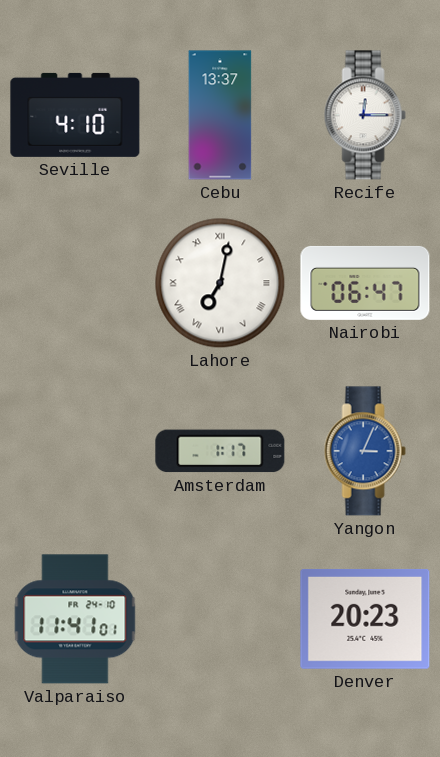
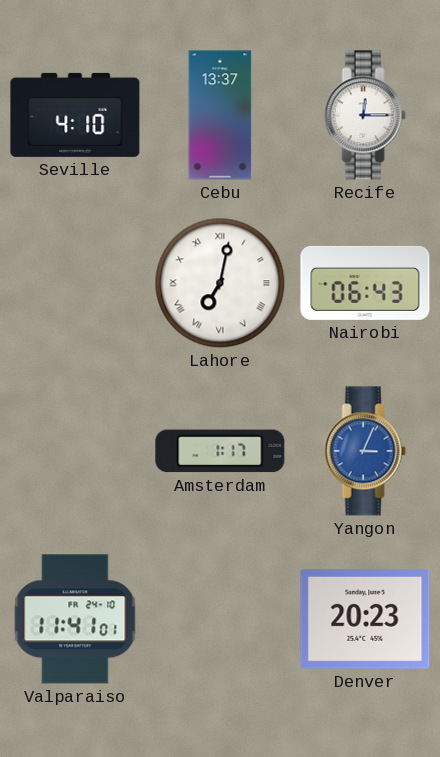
Nairobi: 06:47 -> 06:43 (365, 283)
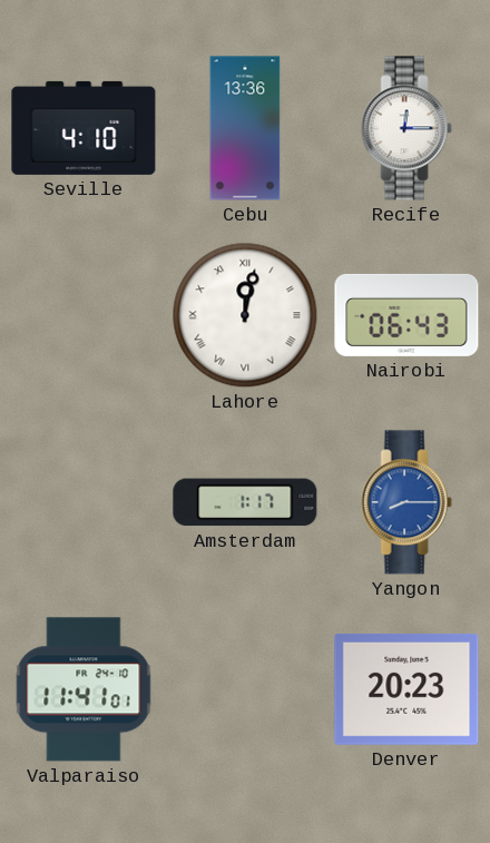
Cebu: 13:37 -> 13:36 (245, 128)
Lahore: 7:02 -> 12:02 (245, 315)
Yangon: 3:04 -> 8:15 (406, 502)
